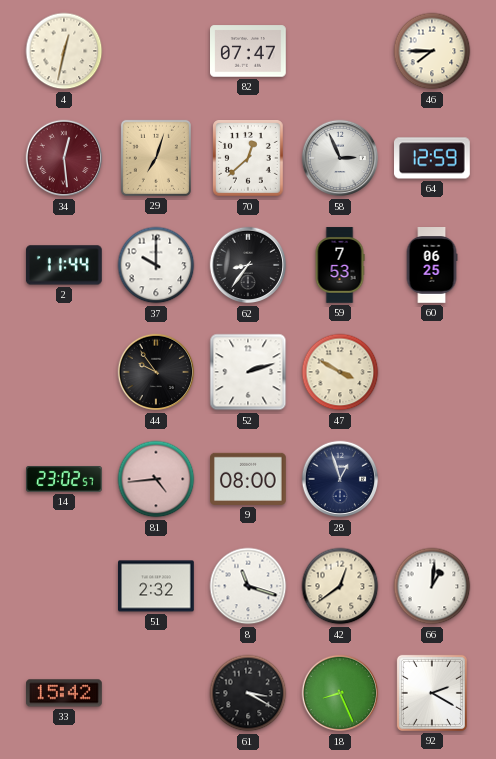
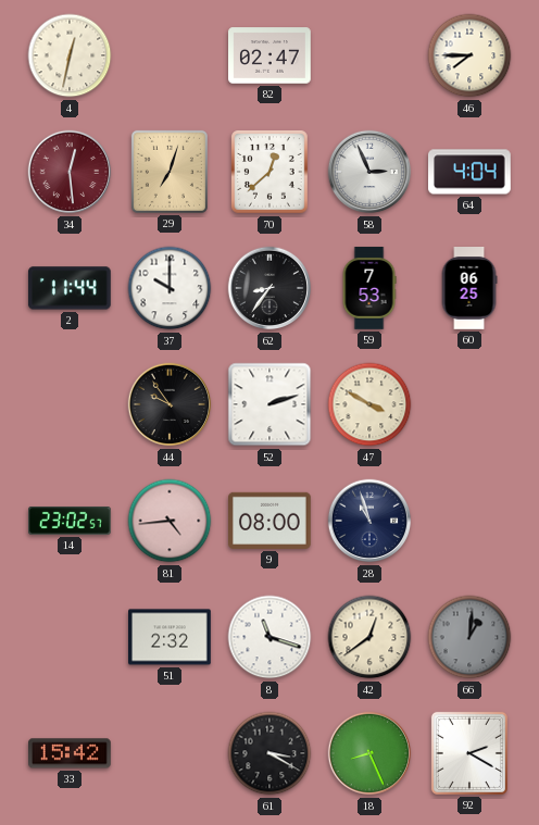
82: 07:47 -> 02:47 (271, 55)
64: 12:59 -> 4:04 (471, 172)
28: 12:57 -> 10:57 (369, 521)
66 dial: white -> grey (469, 637)
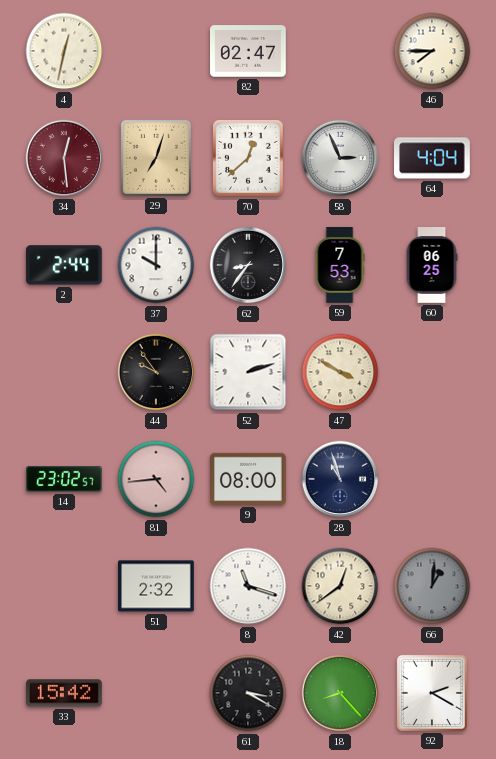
2: 11:44 -> 2:44 (64, 265)
18: 8:26 -> 8:23 (340, 693)
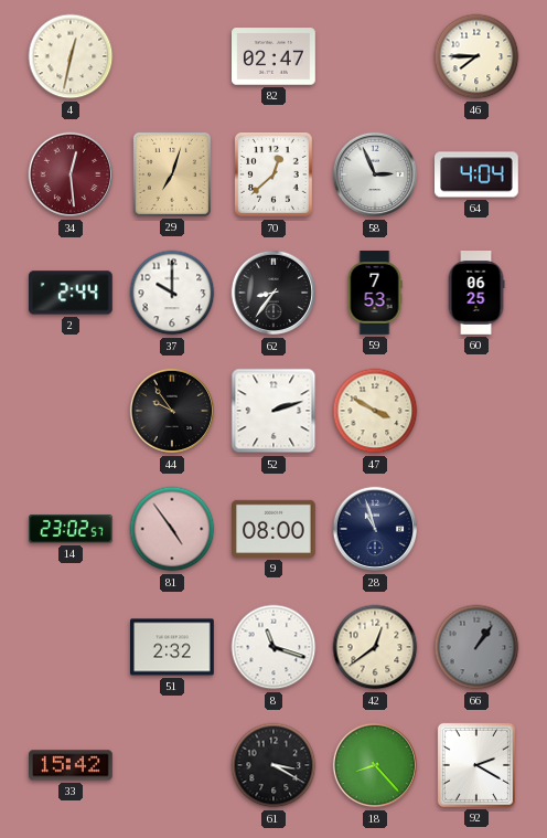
81: 4:44 -> 4:54 (172, 529)
66: 1:01 -> 1:06 (476, 647)
